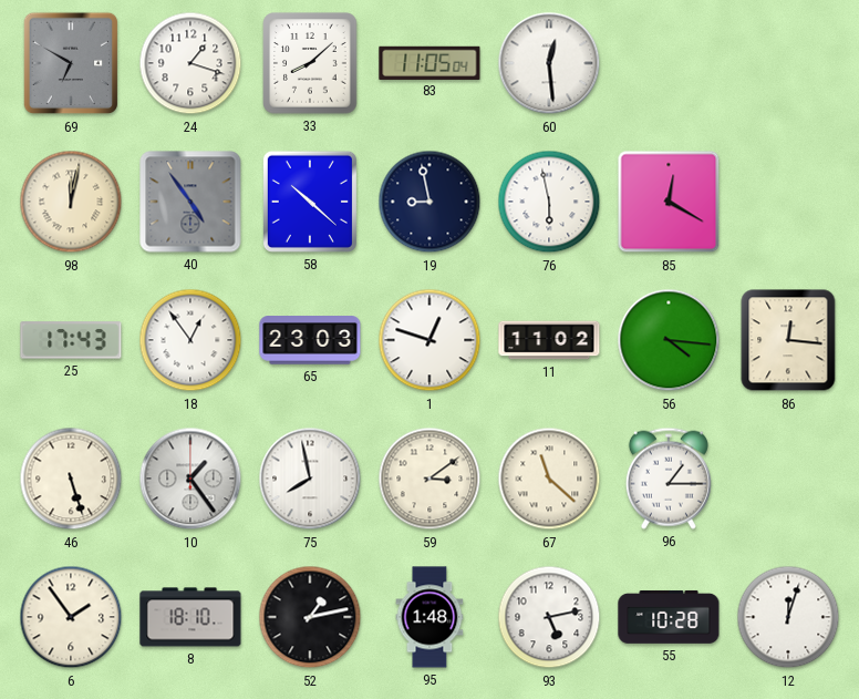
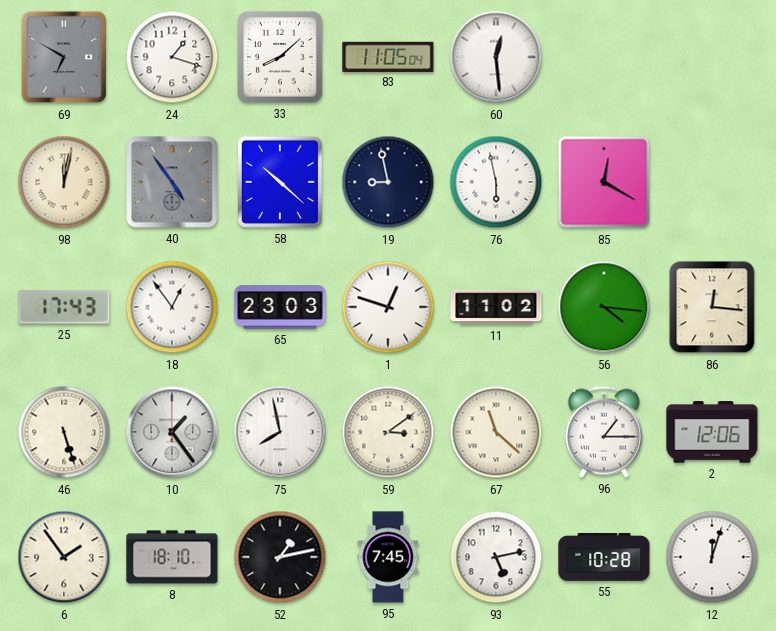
2: none -> 12:06 (712, 432)
95: 1:48 -> 7:45 (388, 557)
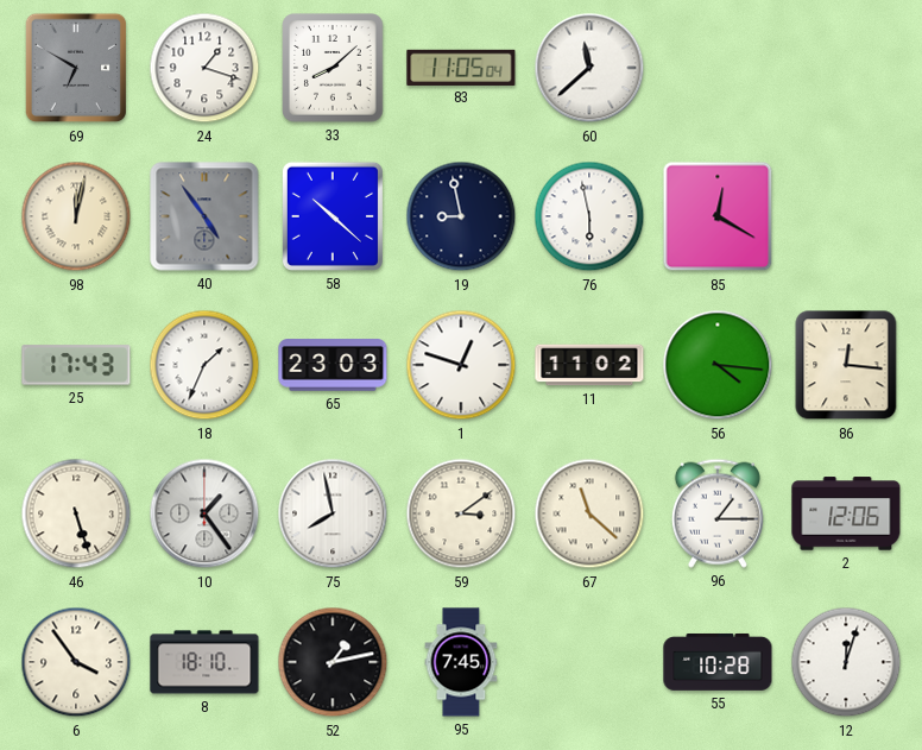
60: 12:29 -> 11:38 (589, 68)
18: 12:54 -> 1:34 (204, 365)
6: 1:54 -> 3:54 (76, 662)
93: 5:13 -> none (496, 557)
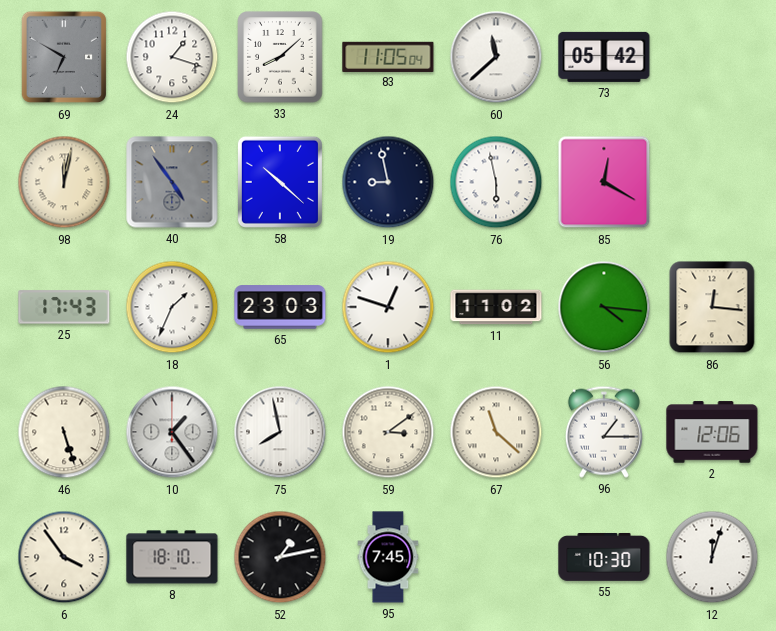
73: none -> 05:42 (604, 57)
55: 10:28 -> 10:30 (604, 557)
